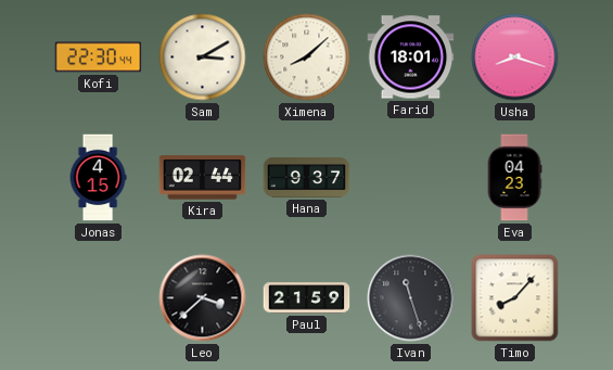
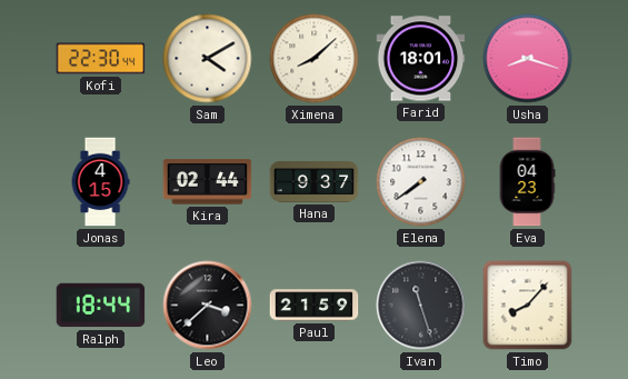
Sam: 3:10 -> 4:10 (208, 59)
Elena: none -> 7:39 (421, 182)
Ralph: none -> 18:44 (101, 306)
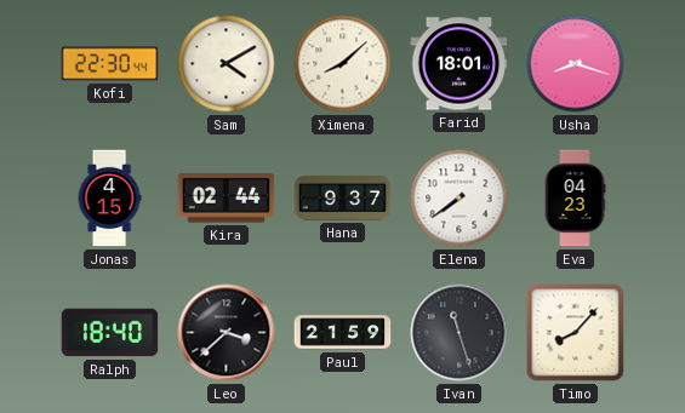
Ralph: 18:44 -> 18:40 (110, 333)
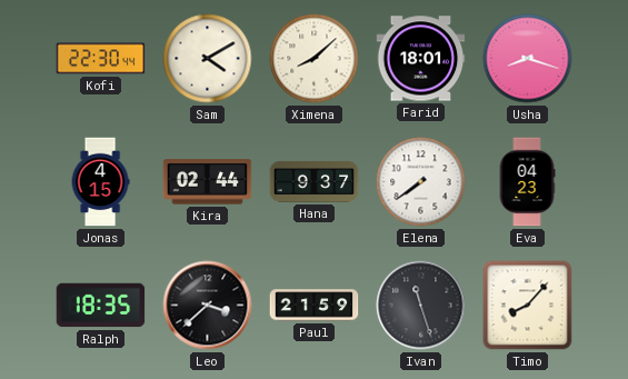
Ralph: 18:40 -> 18:35 (101, 306)
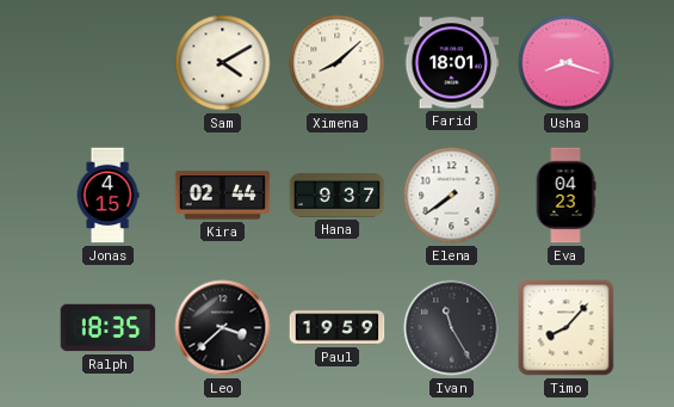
Kofi: 22:30 -> none (101, 59)
Paul: 21:59 -> 19:59 (338, 328)
Ivan: 11:27 -> 11:25 (452, 328)
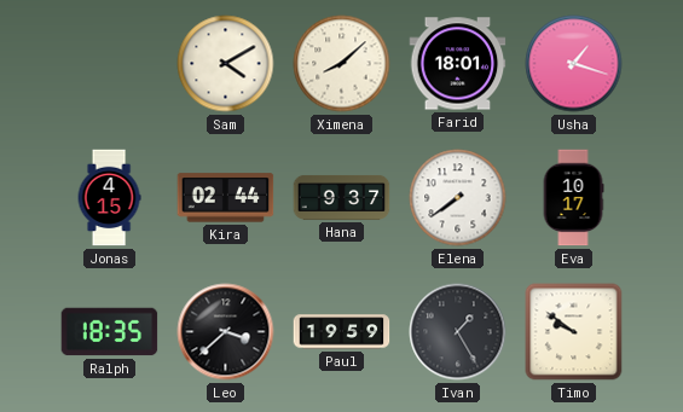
Usha: 8:18 -> 1:18 (574, 64)
Eva: 04:23 -> 10:17 (573, 198)
Ivan: 11:25 -> 1:25 (458, 332)
Timo: 8:07 -> 9:51 (574, 332)
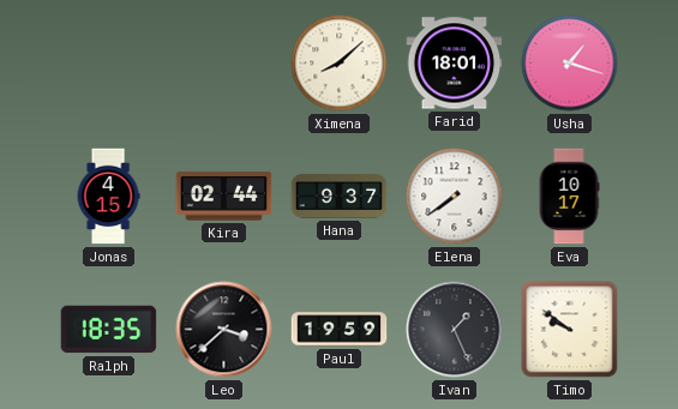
Sam: 4:10 -> none (226, 64)
Ivan: 1:25 -> 1:26 (455, 330)
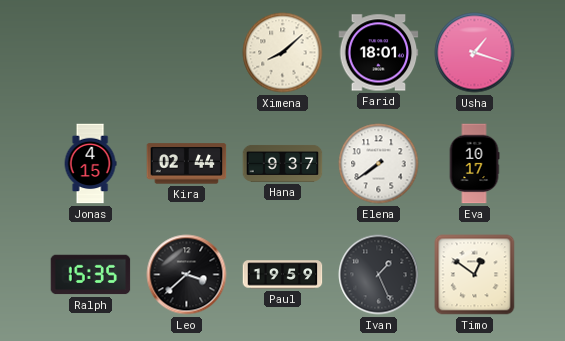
Ralph: 18:35 -> 15:35 (91, 275)
Timo: 9:51 -> 12:51 (475, 275)
